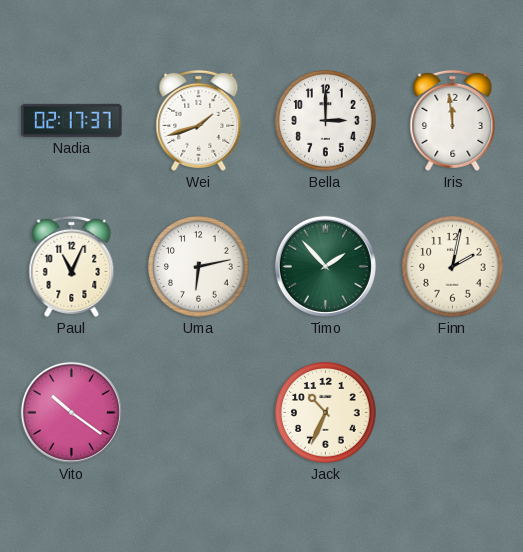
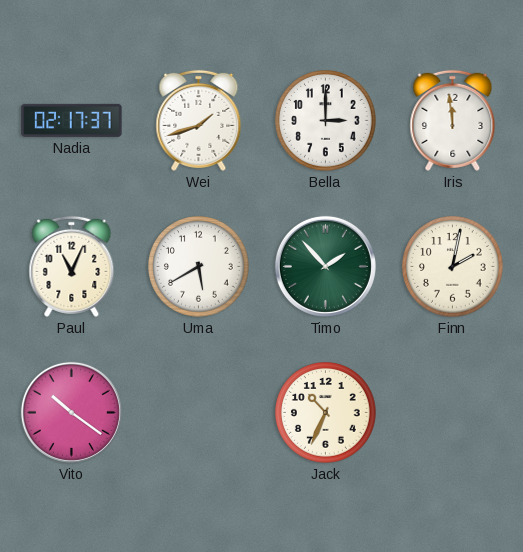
Uma: 6:13 -> 5:40 (199, 267)
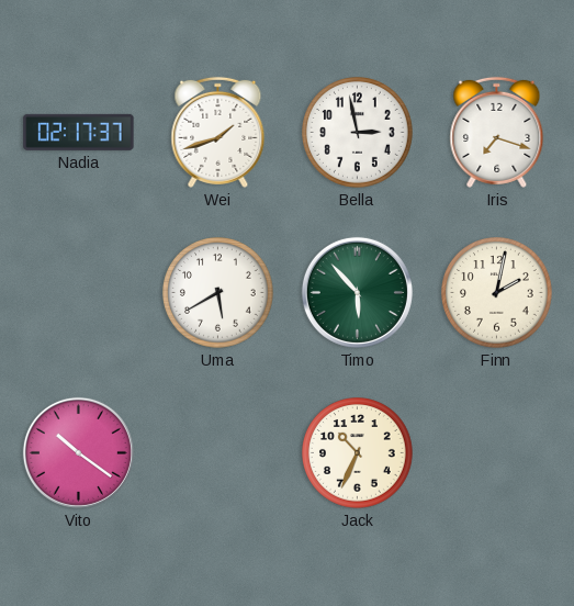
Bella: 3:00 -> 2:58 (358, 133)
Iris: 11:59 -> 7:18 (497, 132)
Paul: 11:04 -> none (72, 266)
Timo: 1:53 -> 5:53 (357, 292)
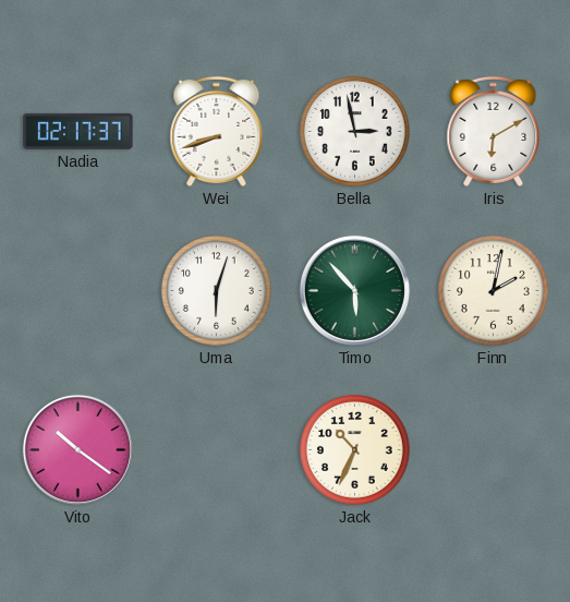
Wei: 1:42 -> 8:42 (217, 131)
Iris: 7:18 -> 6:10 (494, 131)
Uma: 5:40 -> 6:03 (217, 291)
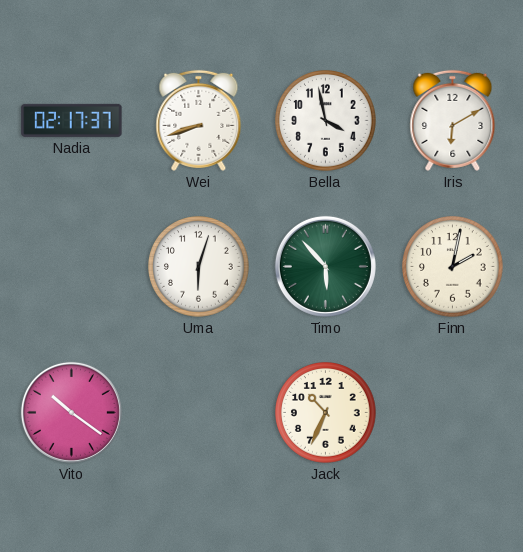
Bella: 2:58 -> 3:58 (326, 121)
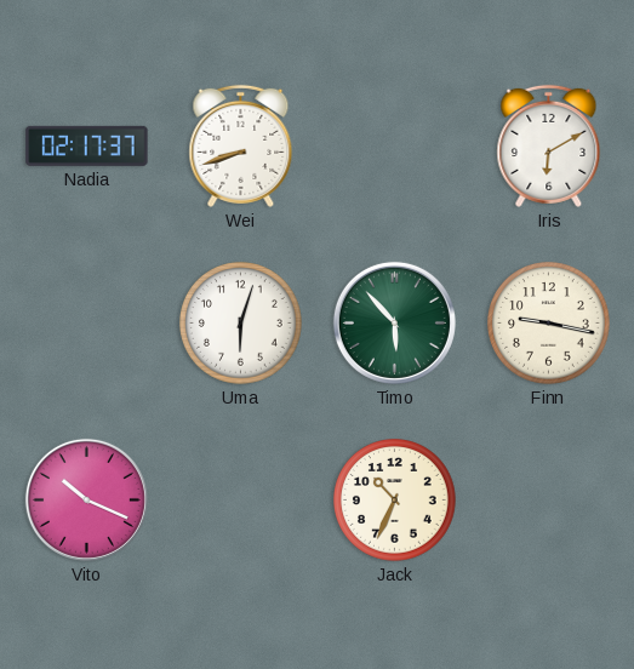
Bella: 3:58 -> none (326, 121)
Finn: 2:02 -> 9:17 (549, 324)
Vito: 10:21 -> 10:19 (86, 499)
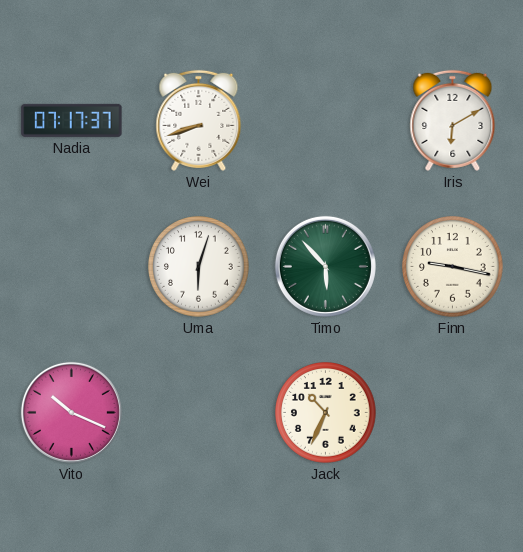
Nadia: 02:17 -> 07:17 (72, 120)
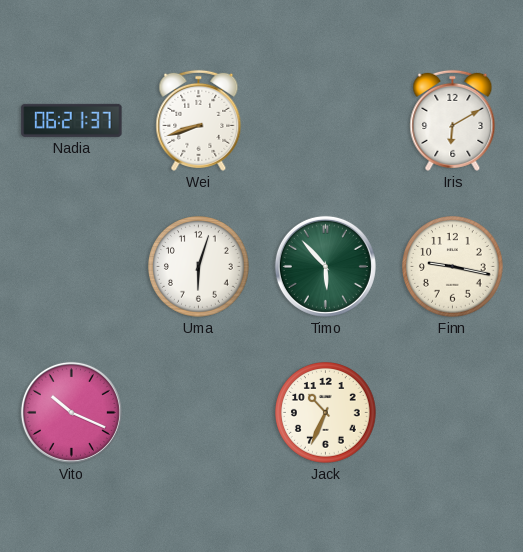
Nadia: 07:17 -> 06:21 (72, 120)
